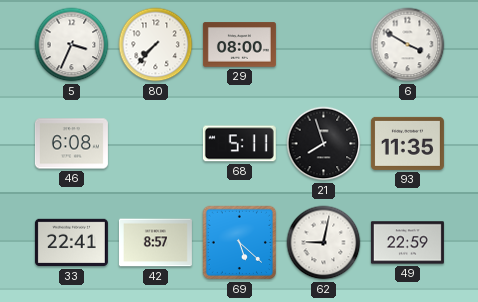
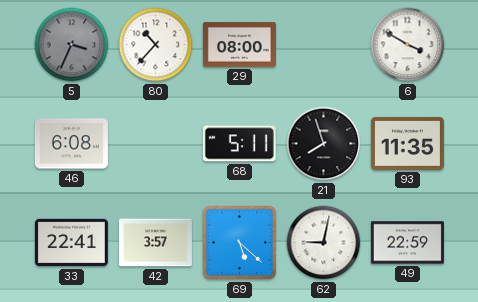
5 dial: white -> grey (72, 45)
80: 7:37 -> 10:37 (156, 45)
42: 8:57 -> 3:57 (155, 243)
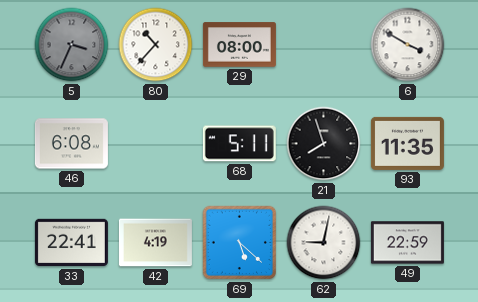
42: 3:57 -> 4:19 (155, 243)
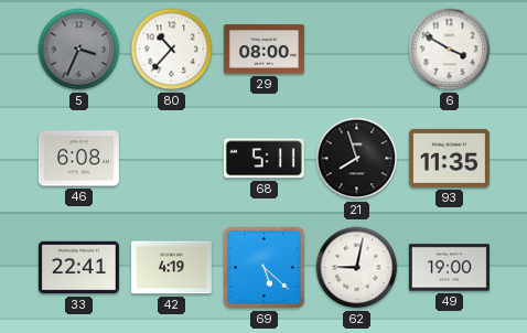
49: 22:59 -> 19:00 (449, 268)
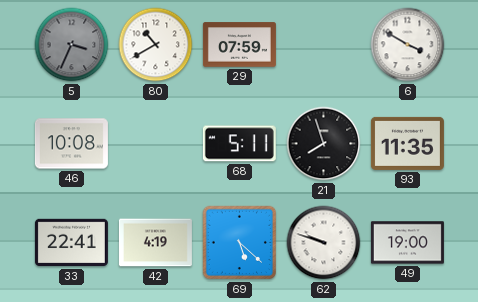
80: 10:37 -> 10:40 (156, 45)
29: 08:00 -> 07:59 (239, 45)
46: 6:08 -> 10:08 (71, 144)
62: 9:02 -> 9:48 (324, 243)
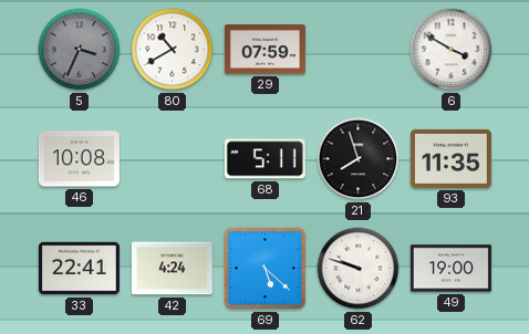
42: 4:19 -> 4:24 (172, 269)
